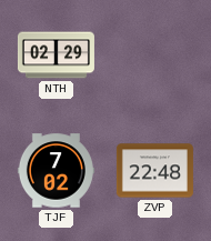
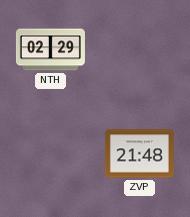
TJF: 7:02 -> none (56, 171)
ZVP: 22:48 -> 21:48 (139, 154)
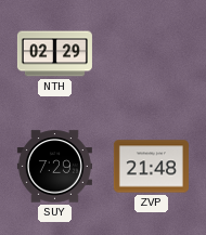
SUY: none -> 7:29 (54, 167)
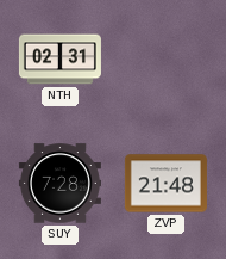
NTH: 02:29 -> 02:31 (59, 60)
SUY: 7:29 -> 7:28 (59, 184)
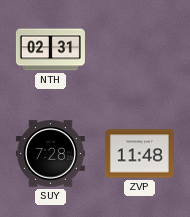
ZVP: 21:48 -> 11:48 (139, 154)
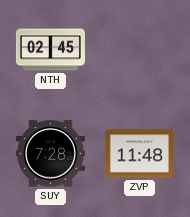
NTH: 02:31 -> 02:45 (50, 50)
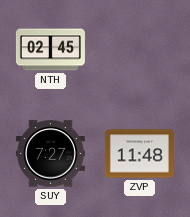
SUY: 7:28 -> 7:27 (50, 154)
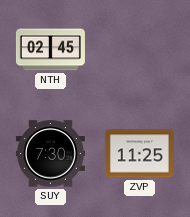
SUY: 7:27 -> 7:30 (50, 154)
ZVP: 11:48 -> 11:25 (139, 154)
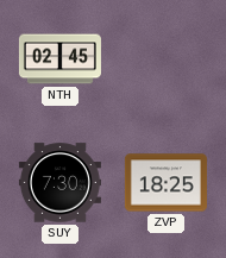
ZVP: 11:25 -> 18:25 (165, 183)
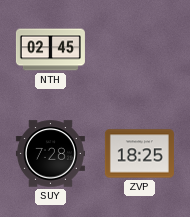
SUY: 7:30 -> 7:28 (50, 154)
